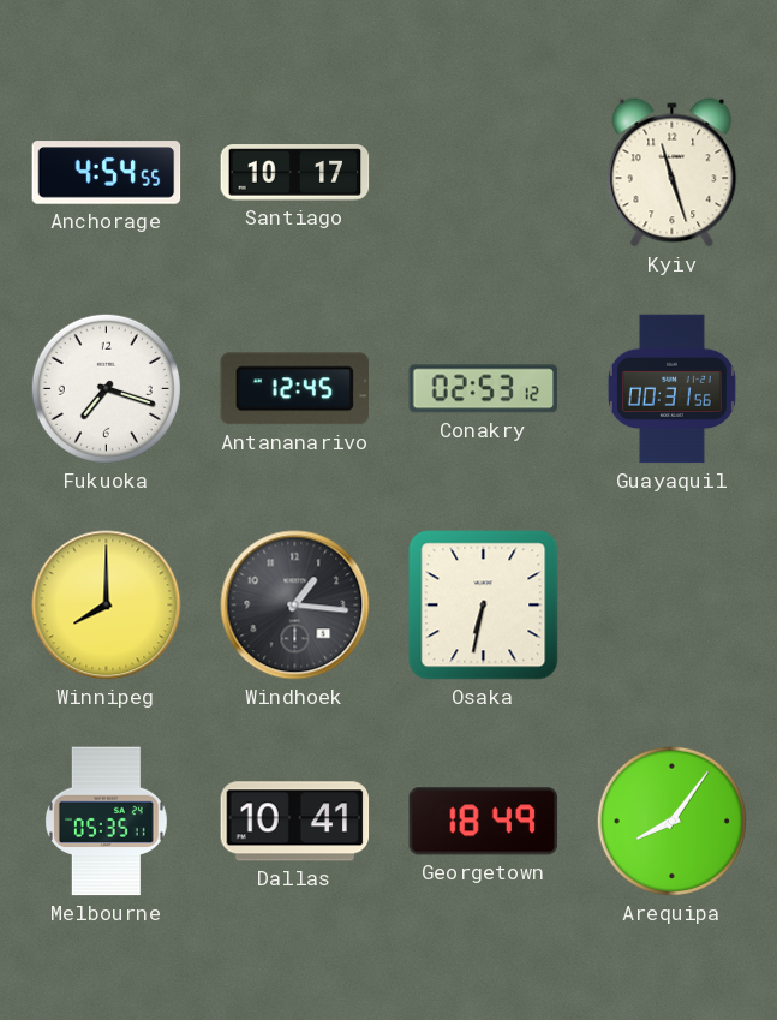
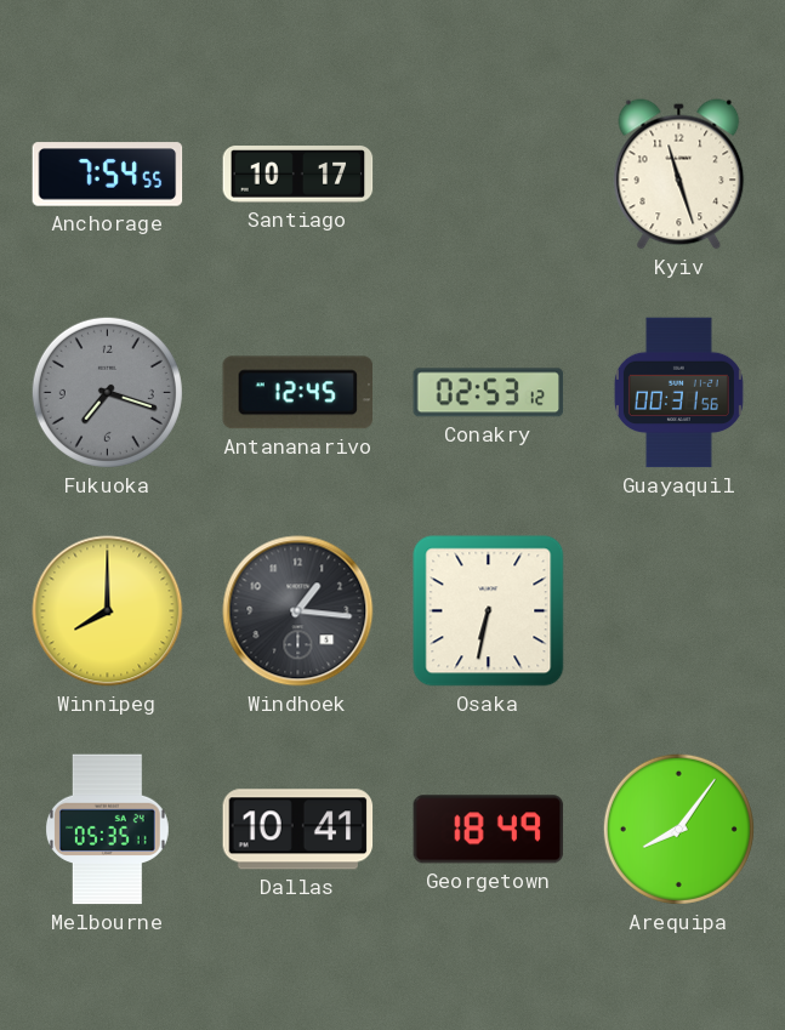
Anchorage: 4:54 -> 7:54 (108, 175)
Fukuoka dial: white -> grey (107, 392)
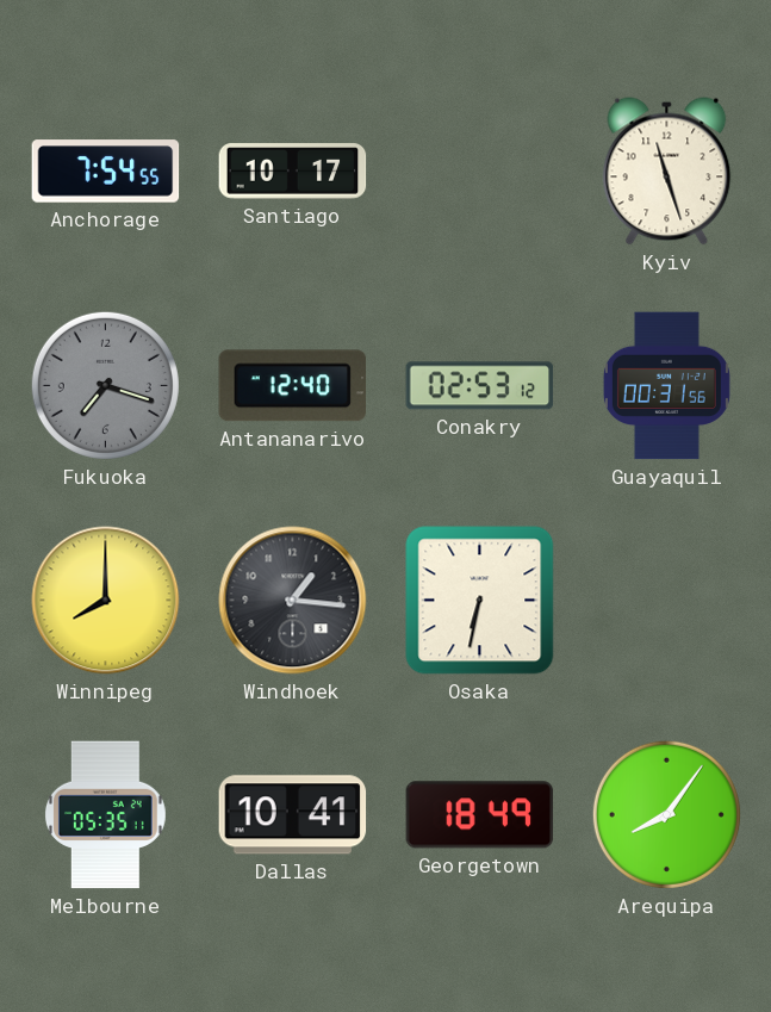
Antananarivo: 12:45 -> 12:40 (292, 386)
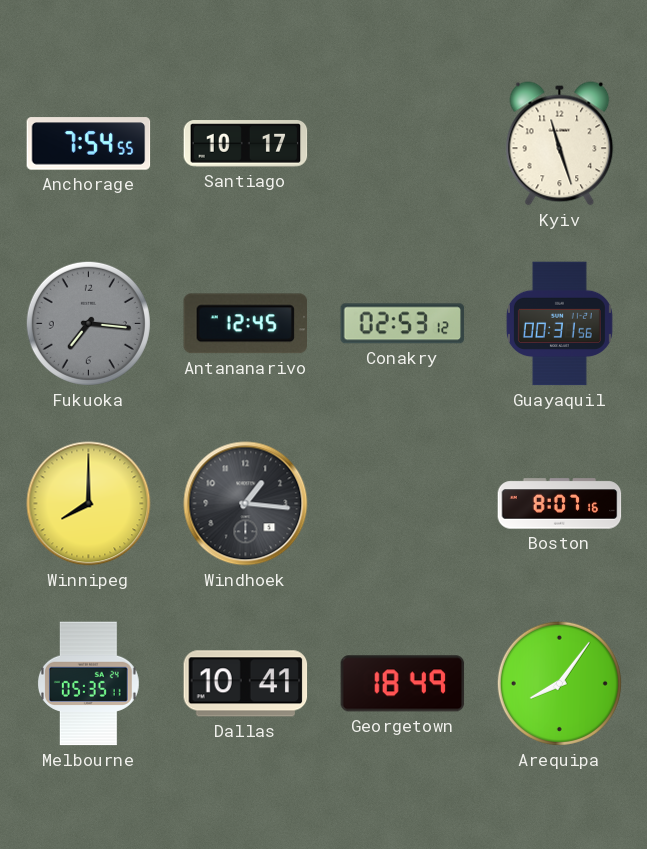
Fukuoka: 7:18 -> 7:16 (88, 323)
Antananarivo: 12:40 -> 12:45 (245, 324)
Osaka: 6:32 -> none (480, 601)
Boston: none -> 8:07 (560, 504)
